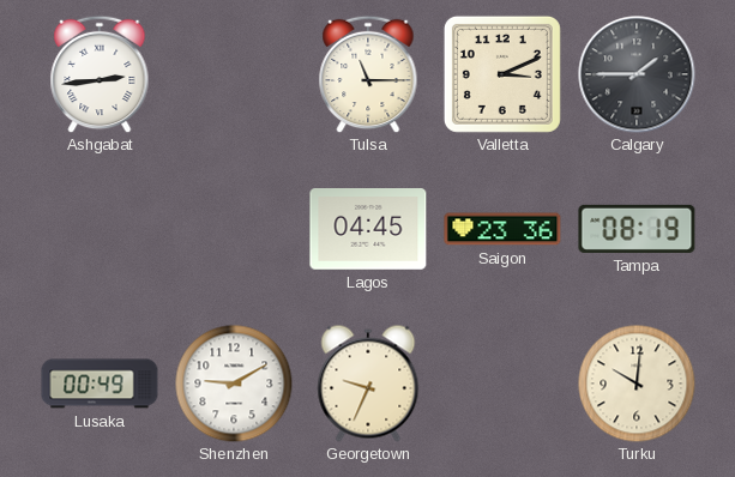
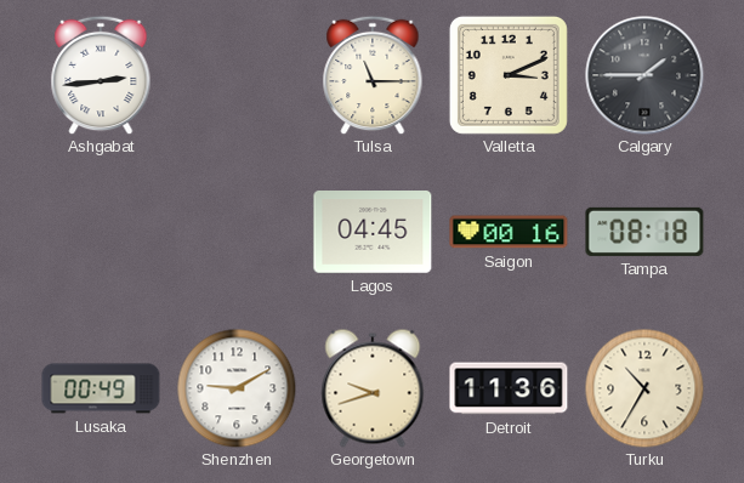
Saigon: 23:36 -> 00:16 (509, 232)
Tampa: 08:19 -> 08:18 (644, 232)
Georgetown: 9:34 -> 9:42 (373, 388)
Detroit: none -> 11:36 (509, 388)
Turku: 10:01 -> 10:35 (644, 388)
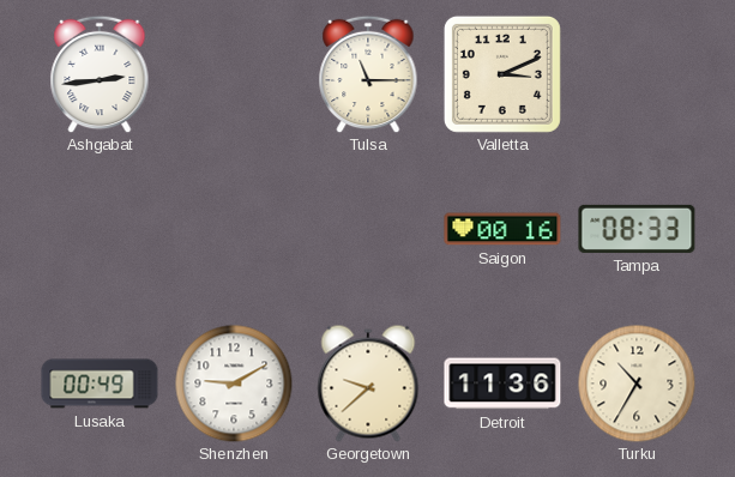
Calgary: 1:45 -> none (644, 75)
Lagos: 04:45 -> none (373, 233)
Tampa: 08:18 -> 08:33 (637, 229)
Georgetown: 9:42 -> 9:38 (368, 384)
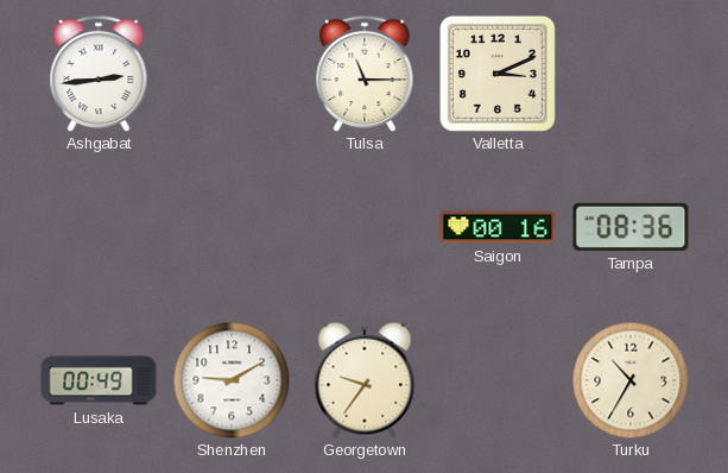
Tampa: 08:33 -> 08:36 (631, 227)
Georgetown: 9:38 -> 9:36 (365, 380)
Detroit: 11:36 -> none (502, 384)
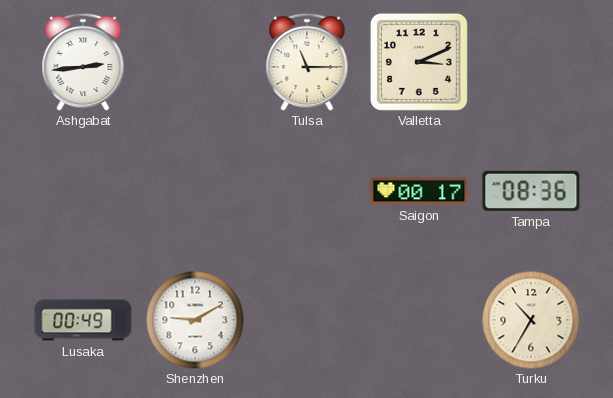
Saigon: 00:16 -> 00:17 (419, 191)
Georgetown: 9:36 -> none (365, 380)
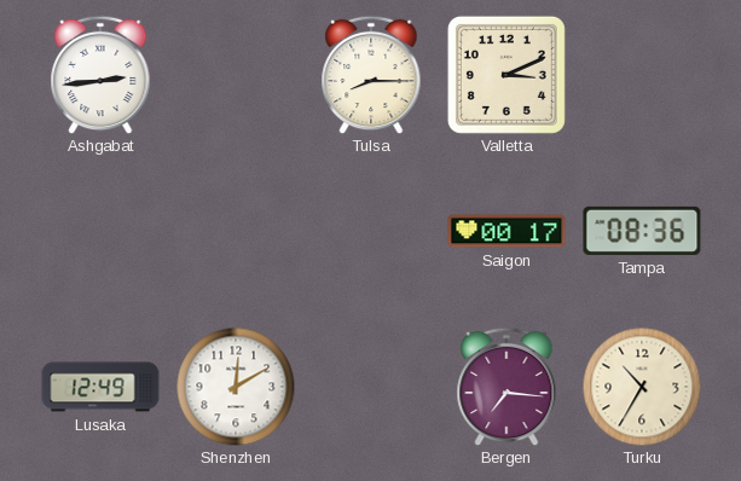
Tulsa: 11:15 -> 8:15 (371, 75)
Lusaka: 00:49 -> 12:49 (100, 387)
Shenzhen: 9:10 -> 12:10 (236, 387)
Bergen: none -> 7:16 (506, 387)
